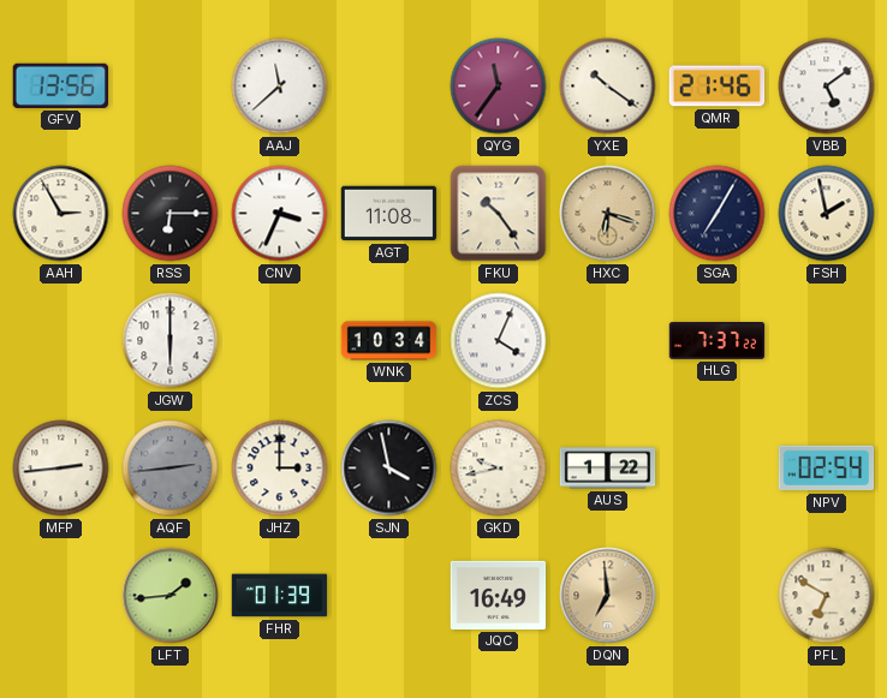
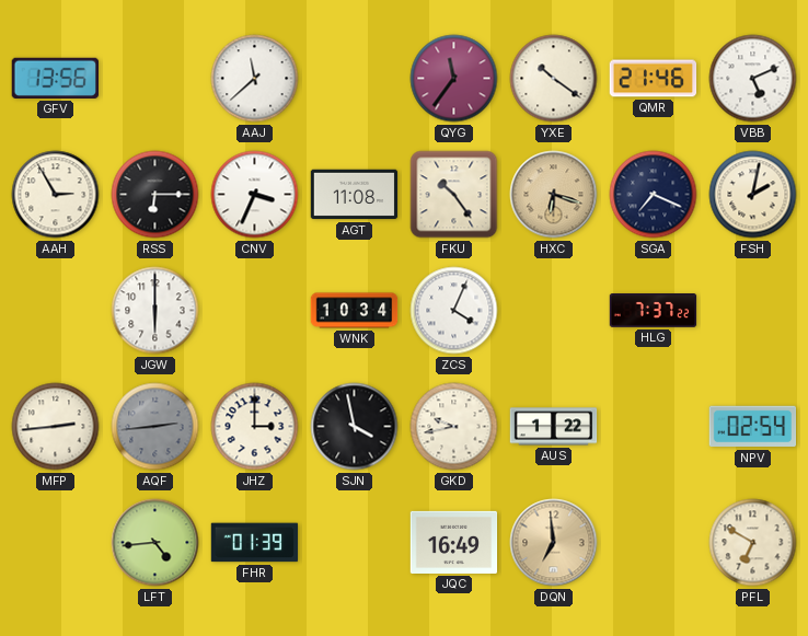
VBB: 5:09 -> 5:11 (753, 79)
SGA: 7:05 -> 7:19 (654, 195)
FSH: 1:58 -> 2:02 (753, 195)
LFT: 1:44 -> 4:44 (155, 543)
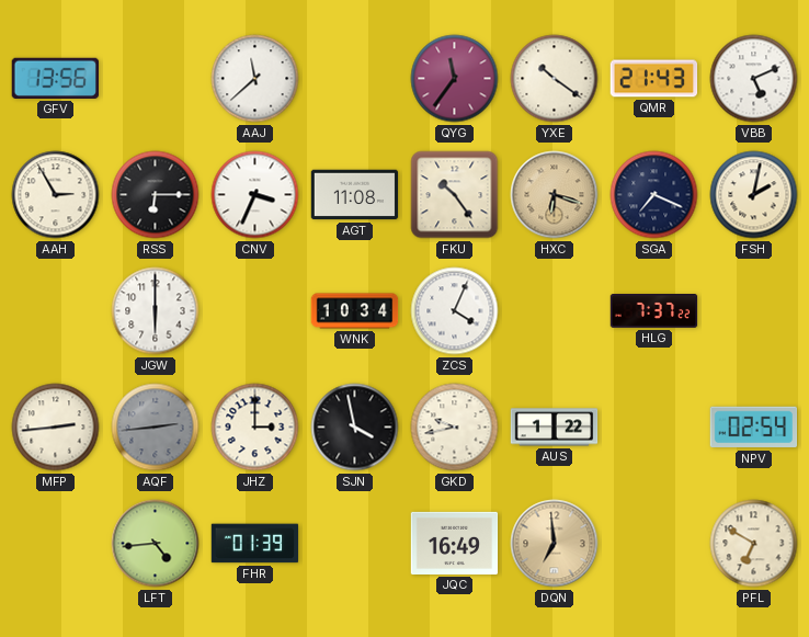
QMR: 21:46 -> 21:43 (654, 79)
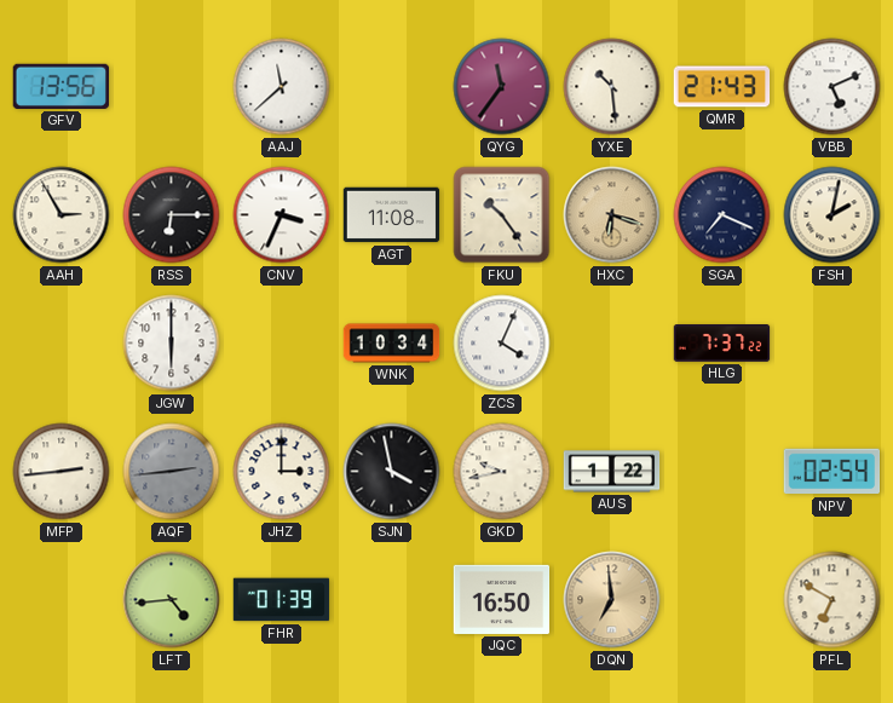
YXE: 10:21 -> 10:29 (612, 87)
JQC: 16:49 -> 16:50 (502, 599)
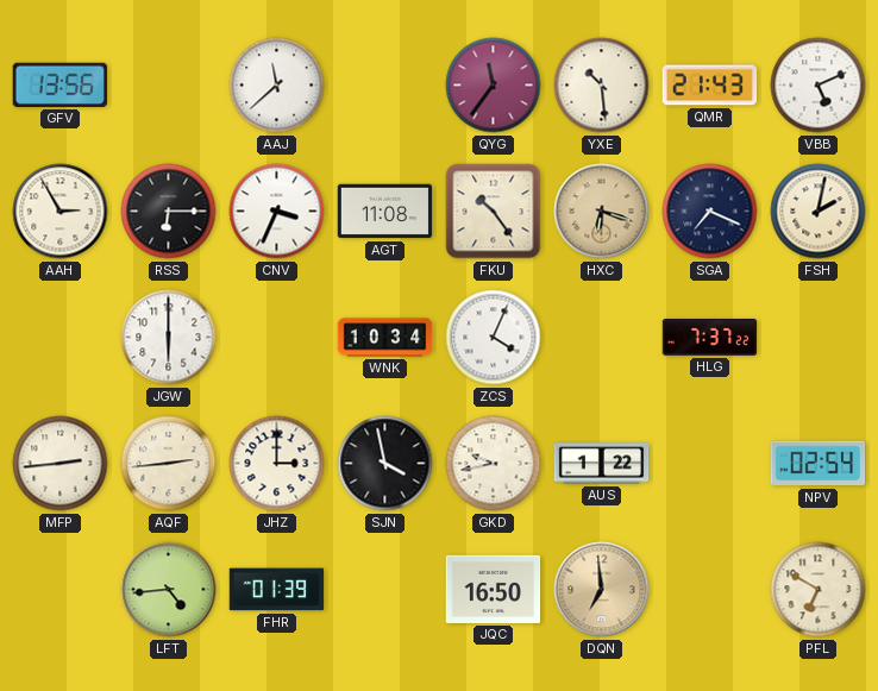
AQF dial: grey -> cream (169, 464)
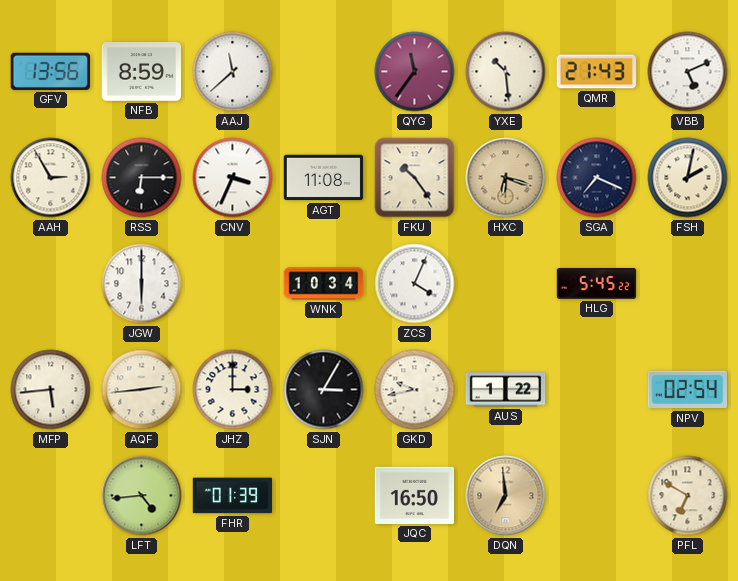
NFB: none -> 8:59 (142, 72)
HLG: 7:37 -> 5:45 (597, 284)
MFP: 2:44 -> 5:44 (51, 390)
SJN: 3:58 -> 3:05 (324, 390)
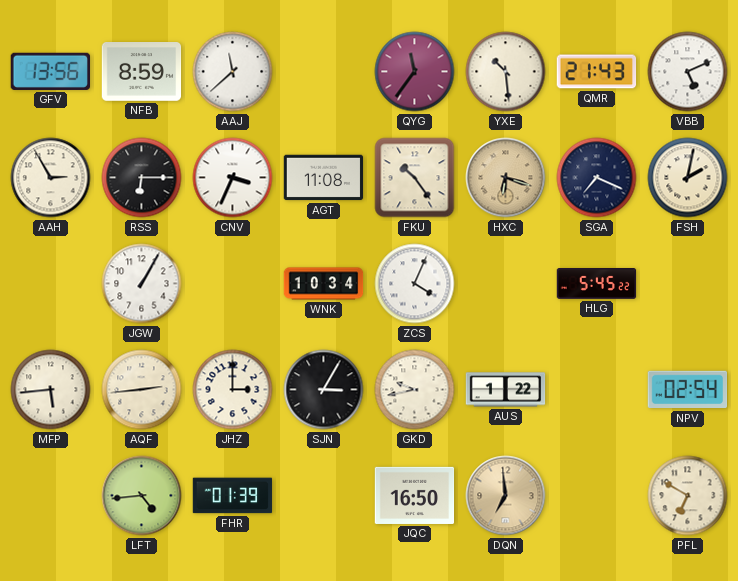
JGW: 6:00 -> 1:05 (142, 284)
